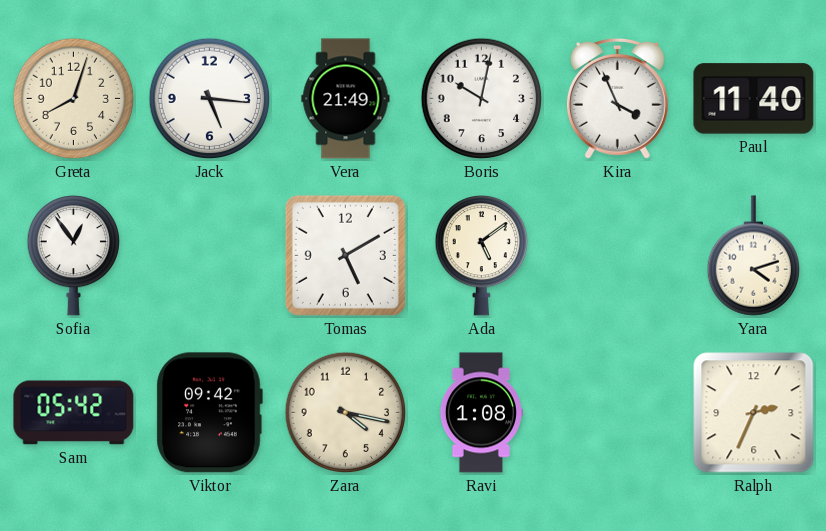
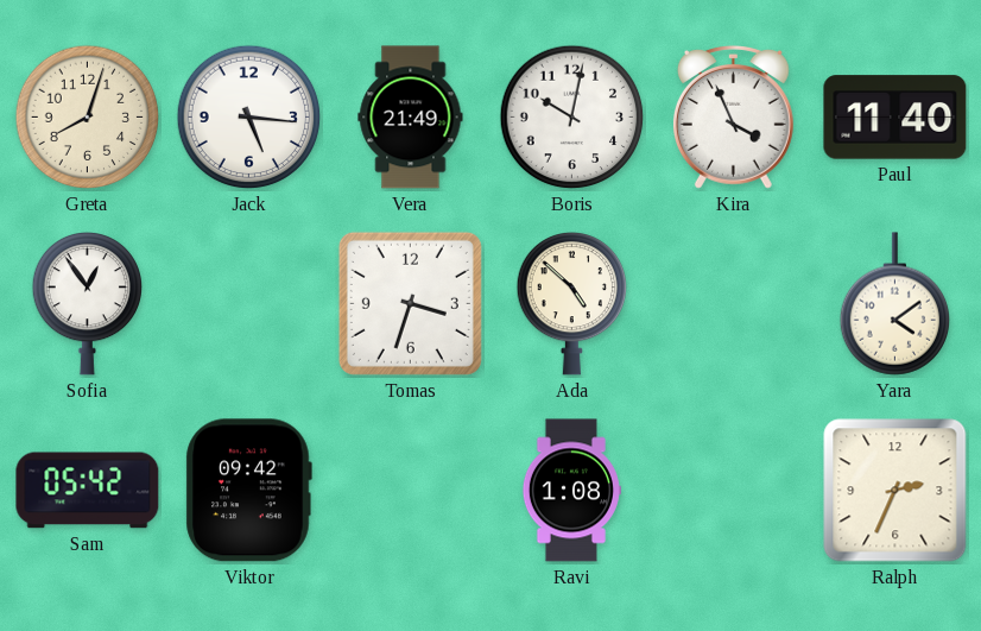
Tomas: 5:10 -> 3:33 (410, 303)
Ada: 5:09 -> 4:52 (571, 304)
Yara: 4:12 -> 4:09 (894, 304)
Zara: 4:17 -> none (346, 413)
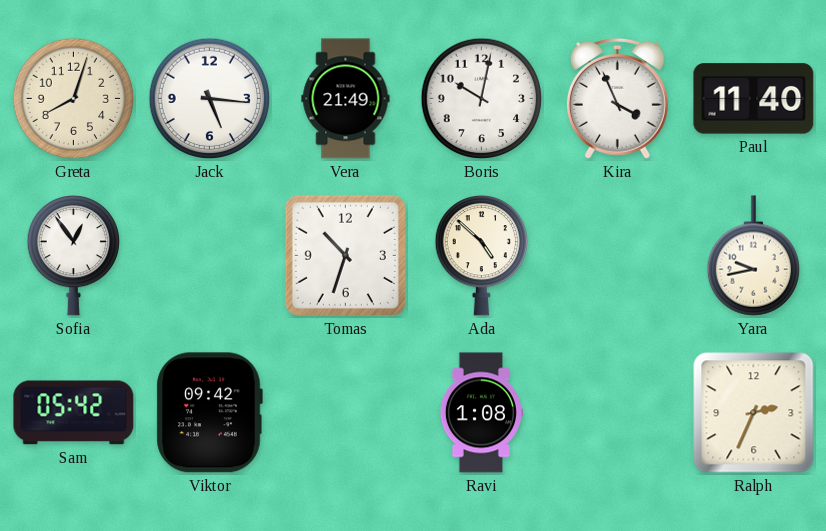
Tomas: 3:33 -> 10:33 (345, 255)
Yara: 4:09 -> 9:43 (753, 256)
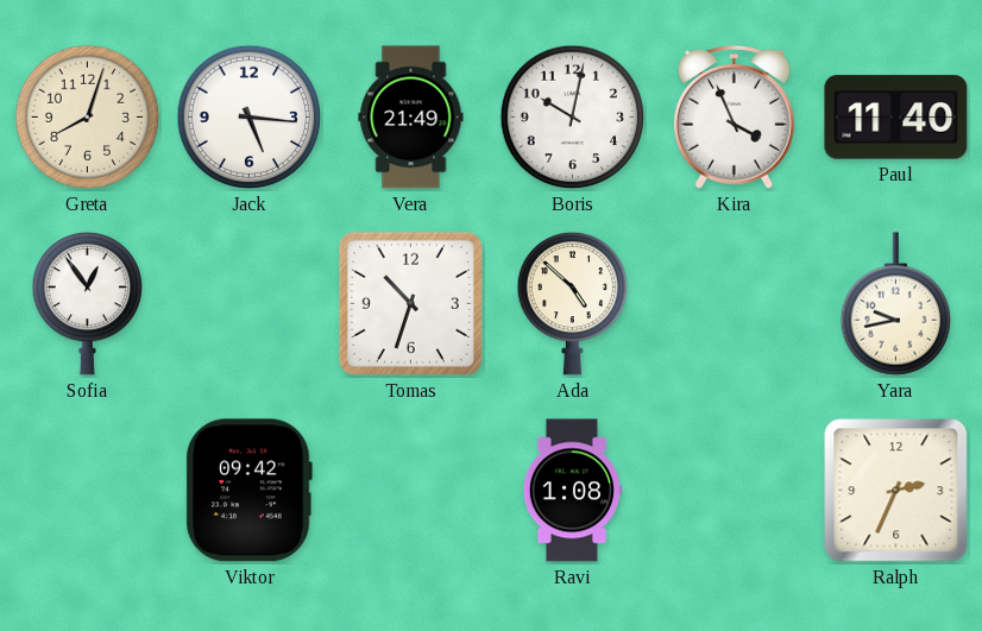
Sam: 05:42 -> none (74, 413)
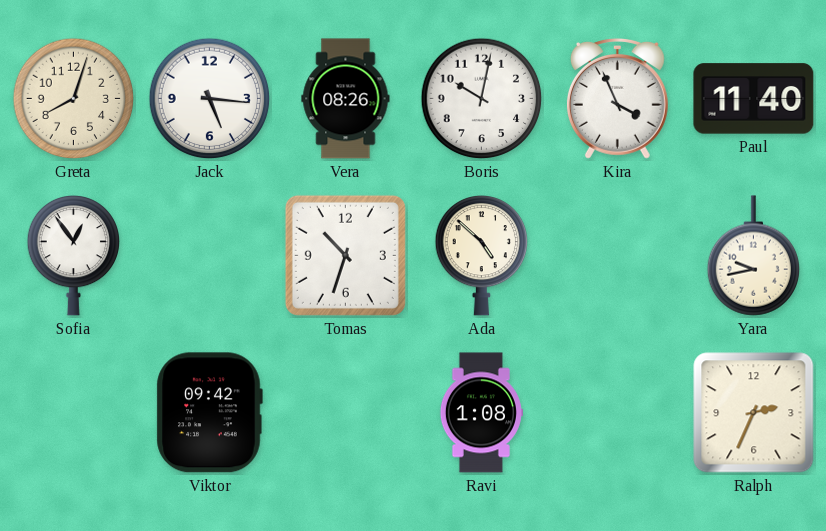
Vera: 21:49 -> 08:26 (346, 99)
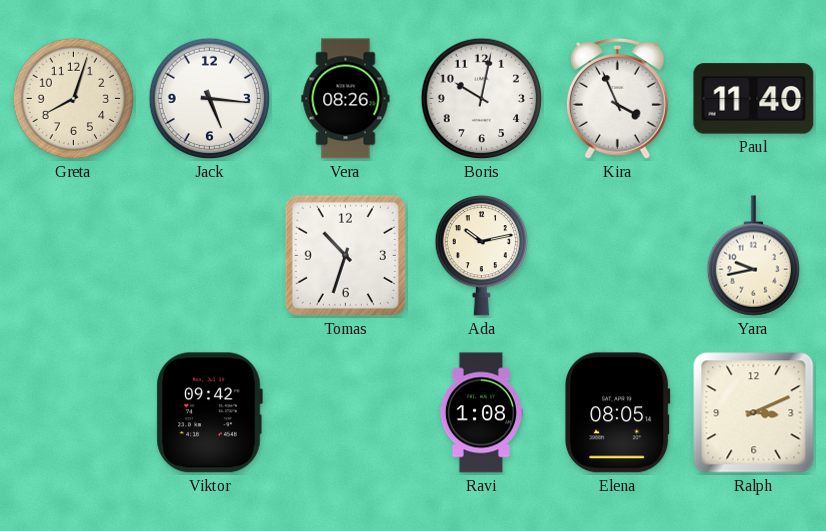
Sofia: 12:54 -> none (73, 256)
Ada: 4:52 -> 10:13 (481, 256)
Elena: none -> 08:05 (618, 413)
Ralph: 2:34 -> 3:11 (754, 413)
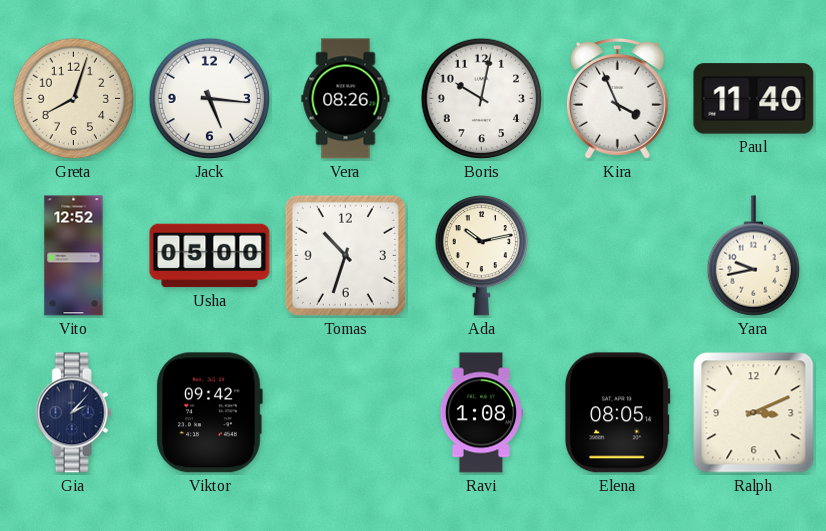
Vito: none -> 12:52 (74, 256)
Usha: none -> 05:00 (210, 256)
Gia: none -> 2:07 (73, 413)
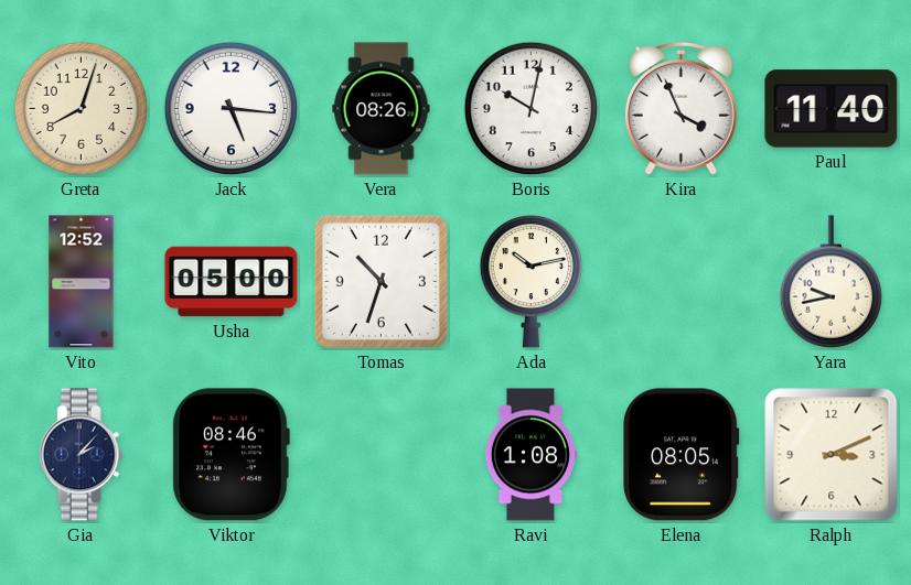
Viktor: 09:42 -> 08:46 (231, 455)
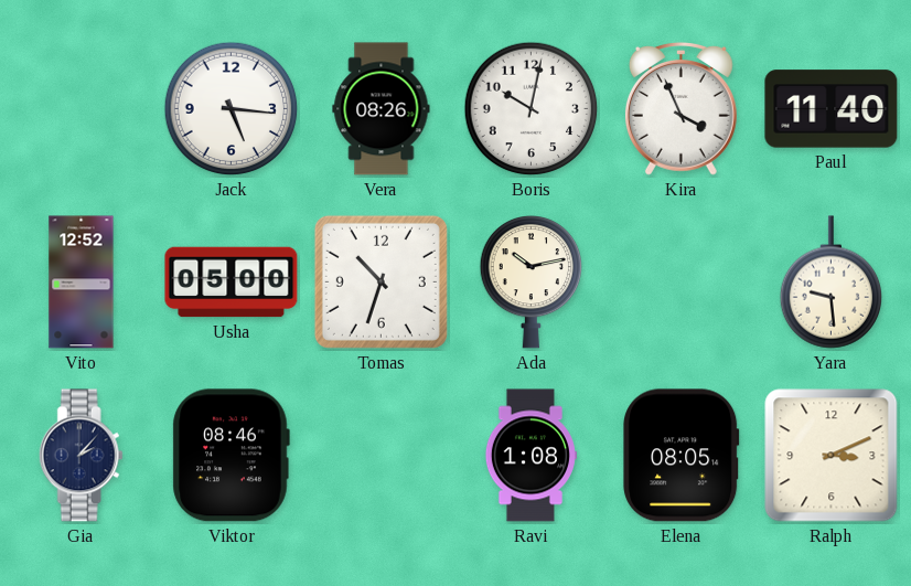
Greta: 8:03 -> none (82, 109)
Yara: 9:43 -> 9:29 (830, 283)
